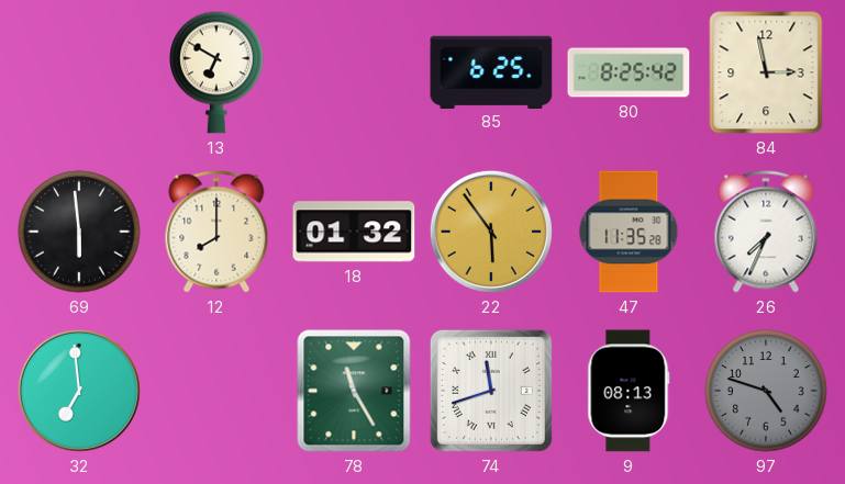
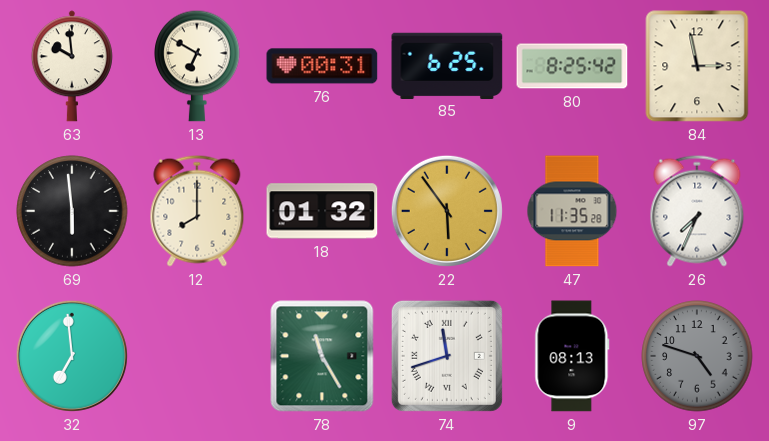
63: none -> 9:59 (72, 66)
76: none -> 00:31 (322, 66)
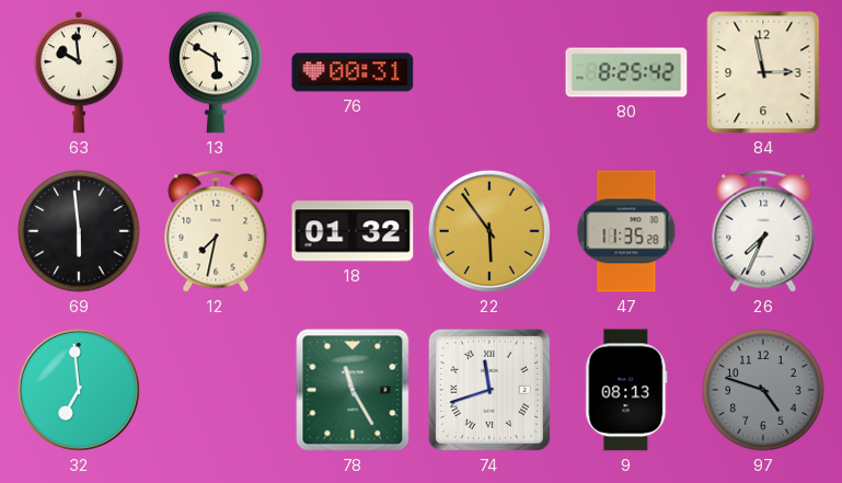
13: 6:50 -> 5:50 (216, 72)
85: 6:25 -> none (447, 65)
12: 8:00 -> 7:32 (216, 231)
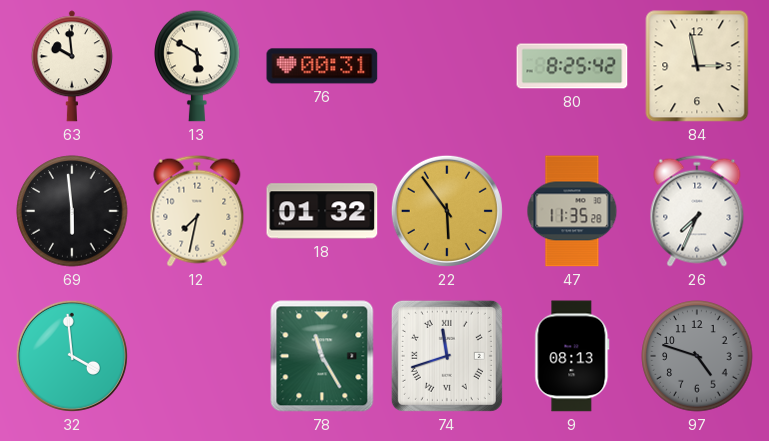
32: 6:59 -> 3:59 (72, 356)
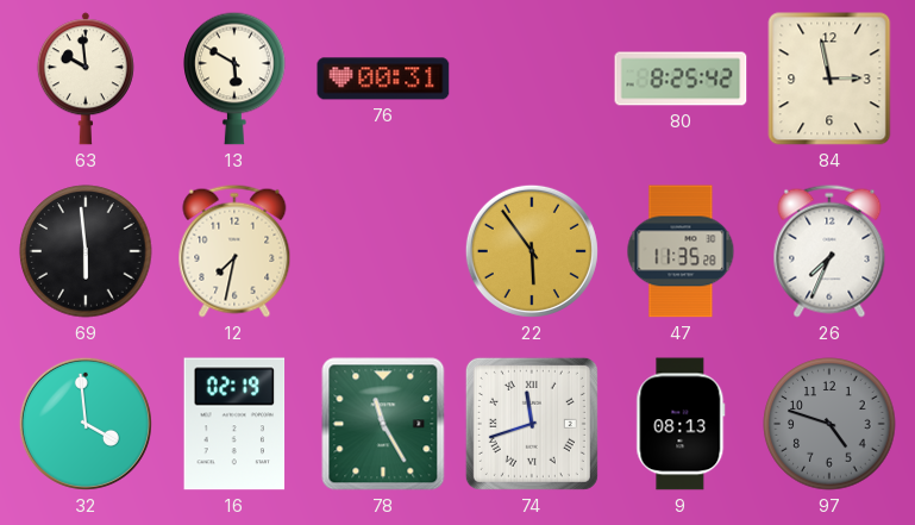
18: 01:32 -> none (322, 211)
16: none -> 02:19 (234, 424)
